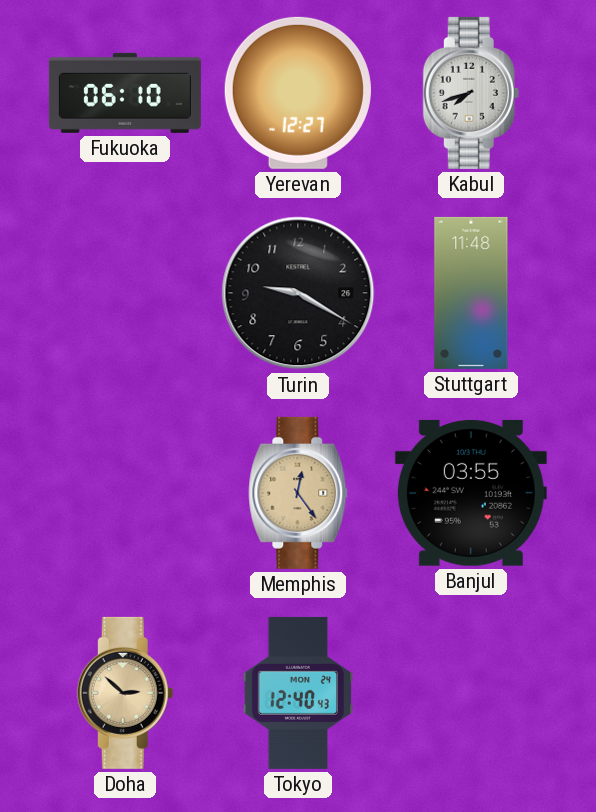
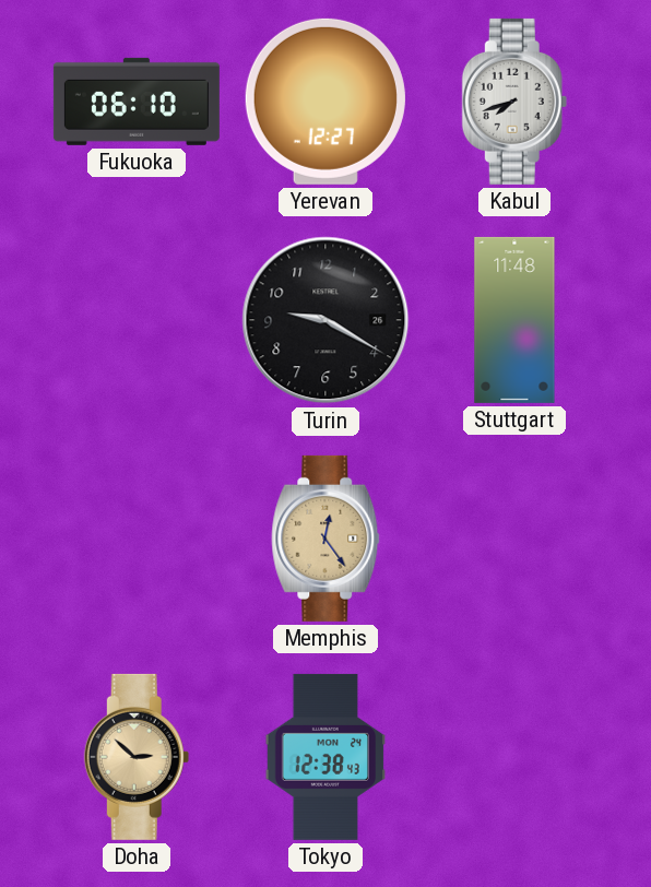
Banjul: 03:55 -> none (471, 493)
Tokyo: 12:40 -> 12:38 (325, 757)
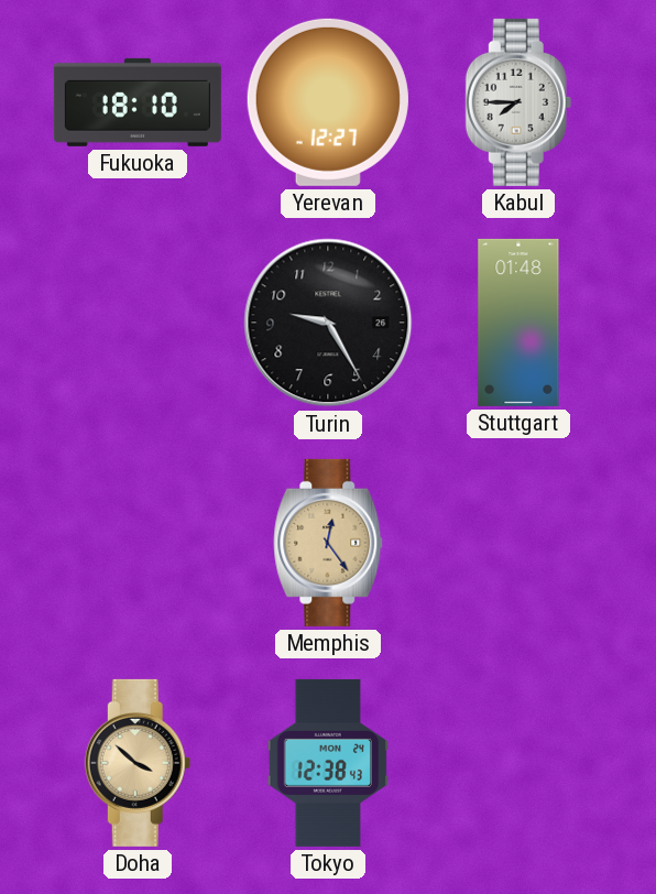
Fukuoka: 06:10 -> 18:10 (138, 102)
Kabul: 7:42 -> 7:45 (518, 102)
Turin: 9:20 -> 9:25 (328, 323)
Stuttgart: 11:48 -> 01:48 (518, 323)
Doha: 2:52 -> 3:52 (138, 763)
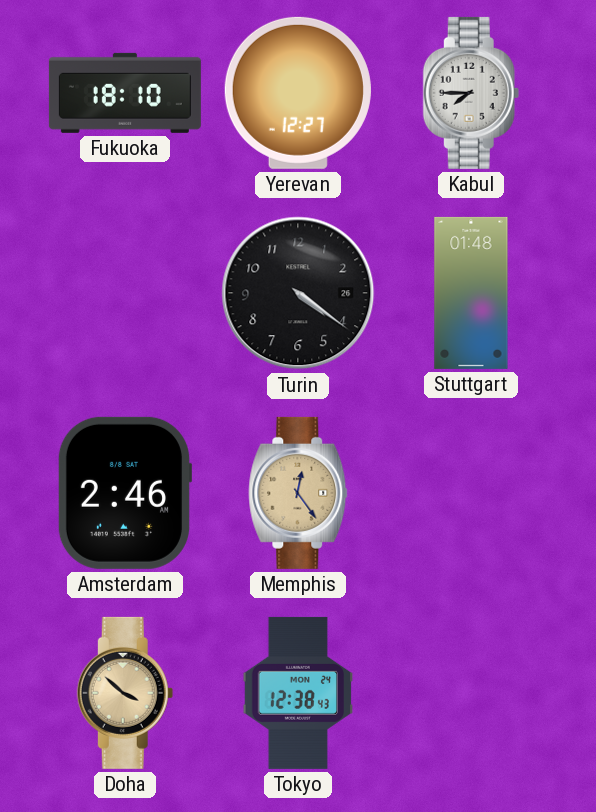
Turin: 9:25 -> 4:21 (298, 293)
Amsterdam: none -> 2:46 (124, 493)
